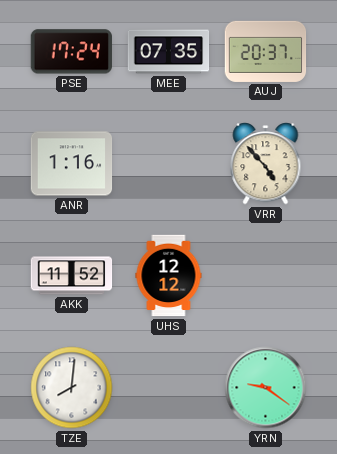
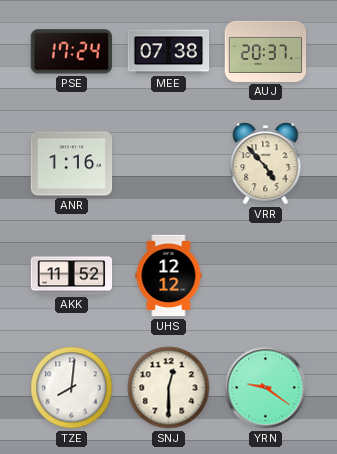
MEE: 07:35 -> 07:38 (169, 52)
SNJ: none -> 12:30 (169, 388)
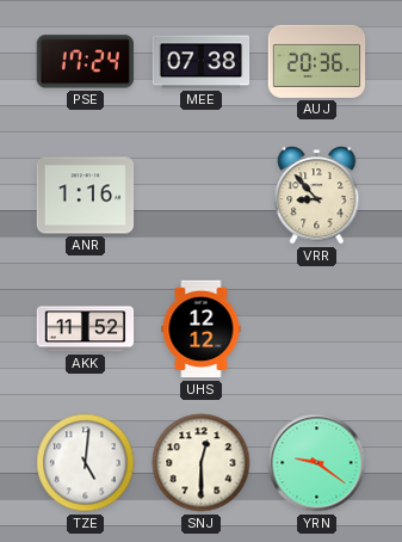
AUJ: 20:37 -> 20:36 (317, 61)
VRR: 4:53 -> 8:53 (317, 196)
TZE: 8:01 -> 5:01 (86, 463)
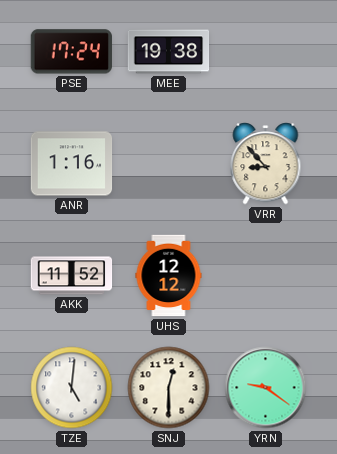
MEE: 07:38 -> 19:38 (169, 52)
AUJ: 20:36 -> none (317, 61)
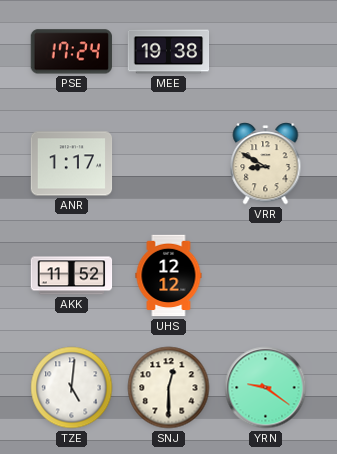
ANR: 1:16 -> 1:17 (72, 164)
VRR: 8:53 -> 8:50 (266, 164)
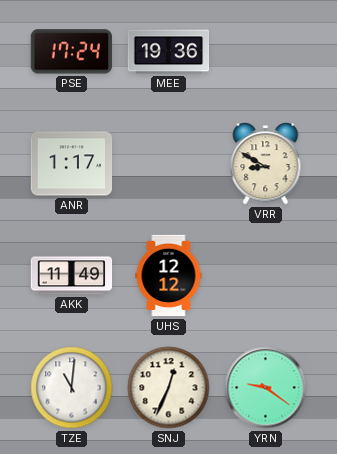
MEE: 19:38 -> 19:36 (169, 52)
AKK: 11:52 -> 11:49 (72, 276)
TZE: 5:01 -> 11:01 (72, 388)
SNJ: 12:30 -> 12:34 (169, 388)
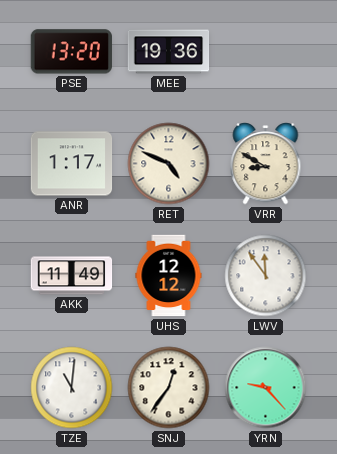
PSE: 17:24 -> 13:20 (71, 52)
RET: none -> 4:49 (169, 164)
LWV: none -> 11:54 (266, 276)
SNJ: 12:34 -> 12:36 (169, 388)
YRN: 9:21 -> 9:23 (266, 388)
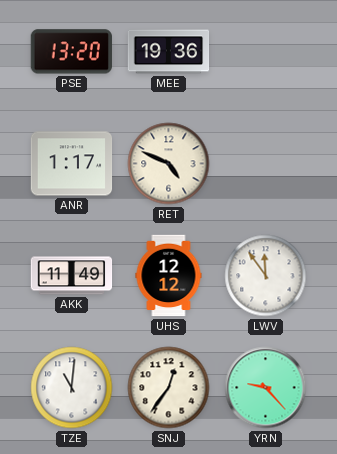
VRR: 8:50 -> none (266, 164)
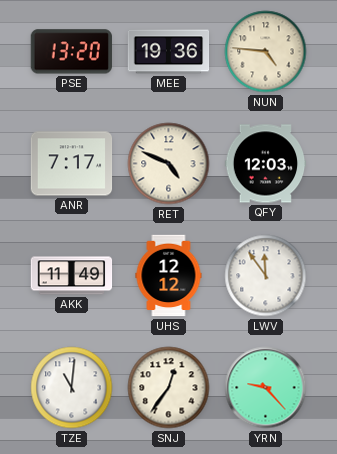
NUN: none -> 4:46 (266, 52)
ANR: 1:17 -> 7:17 (72, 164)
QFY: none -> 12:03 (266, 164)
